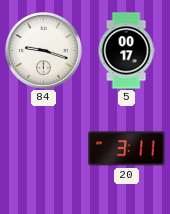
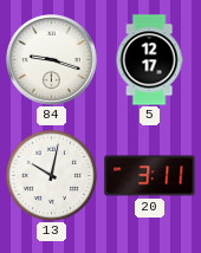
5: 00:17 -> 12:17 (149, 60)
13: none -> 10:02 (51, 175)
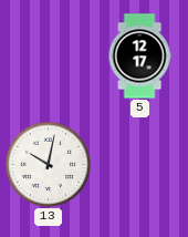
84: 9:18 -> none (52, 60)
20: 3:11 -> none (150, 176)
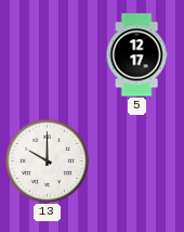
13: 10:02 -> 10:00 (47, 160)
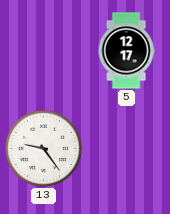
13: 10:00 -> 9:24 (43, 148)
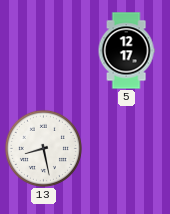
13: 9:24 -> 8:28 (43, 148)
